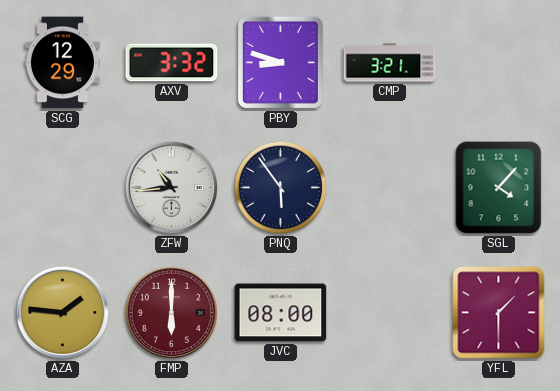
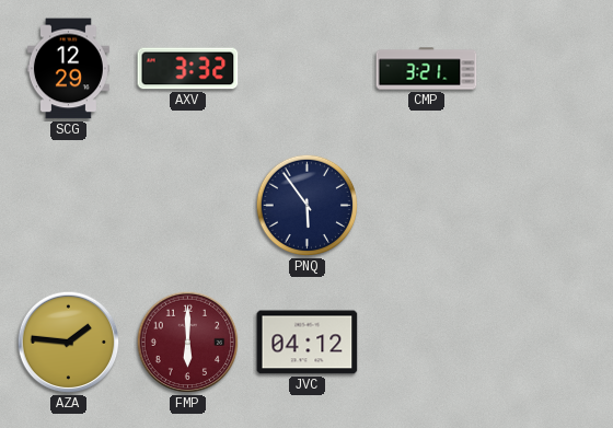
PBY: 8:48 -> none (280, 62)
ZFW: 10:44 -> none (172, 188)
SGL: 4:07 -> none (499, 188)
JVC: 08:00 -> 04:12 (308, 343)
YFL: 1:30 -> none (499, 313)
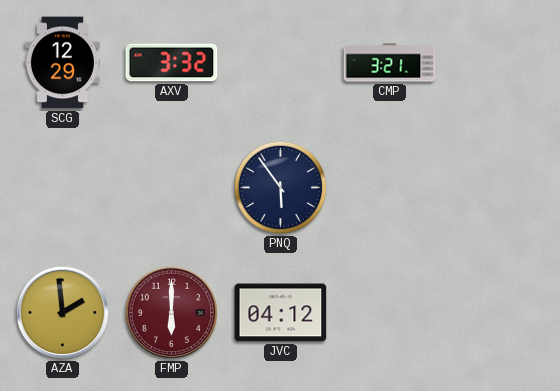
AZA: 1:46 -> 1:59 (63, 313)
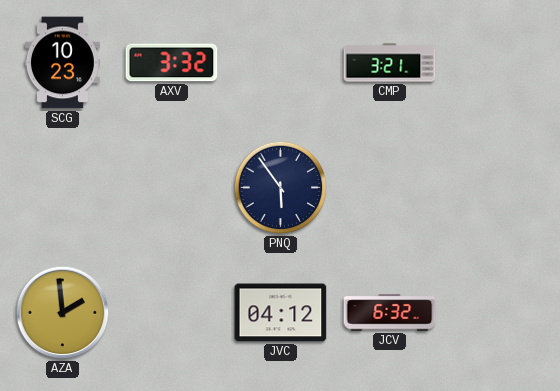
SCG: 12:29 -> 10:23 (62, 63)
FMP: 6:00 -> none (172, 313)
JCV: none -> 6:32 (390, 313)
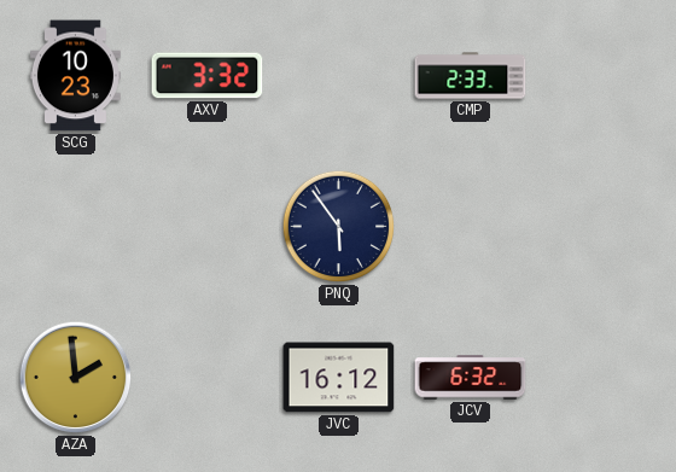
CMP: 3:21 -> 2:33 (471, 76)
JVC: 04:12 -> 16:12 (339, 378)
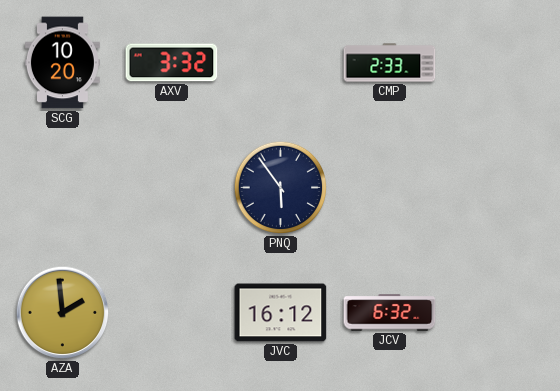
SCG: 10:23 -> 10:20 (62, 63)
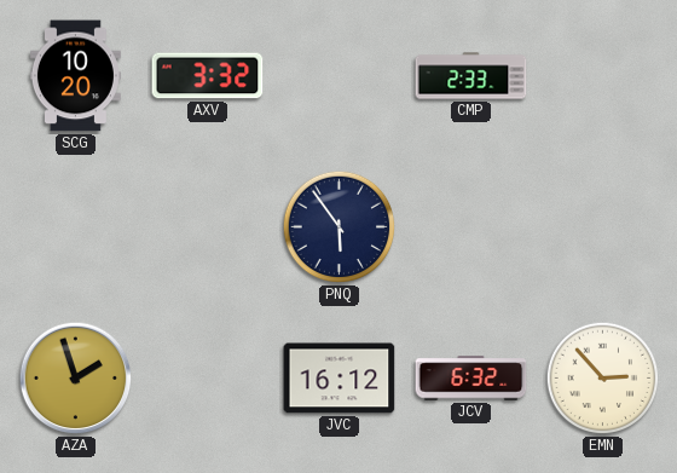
AZA: 1:59 -> 1:57 (76, 379)
EMN: none -> 2:53 (603, 379)
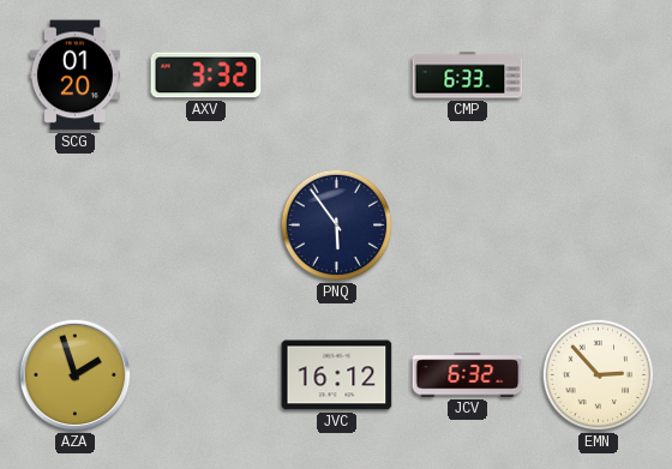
SCG: 10:20 -> 01:20 (74, 76)
CMP: 2:33 -> 6:33 (468, 76)
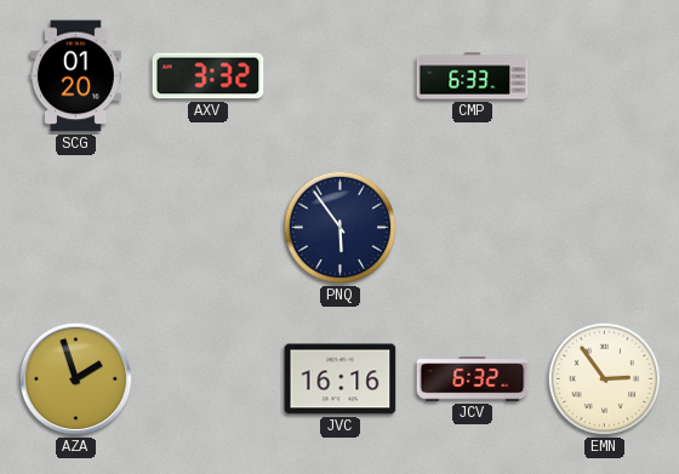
JVC: 16:12 -> 16:16 (341, 379)
EMN: 2:53 -> 2:54 (605, 379)
